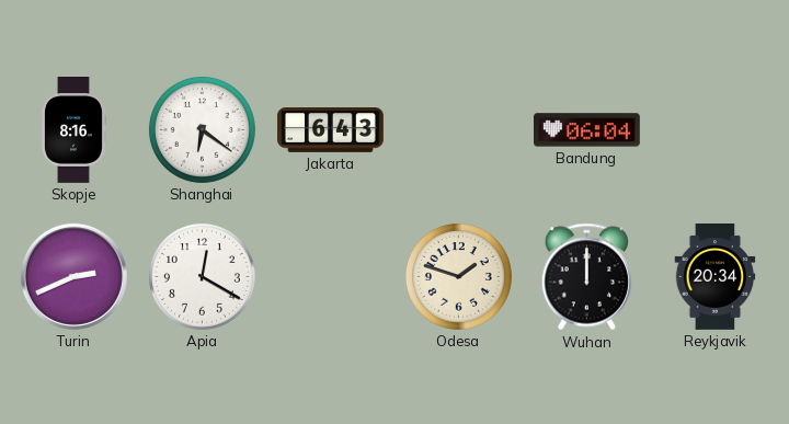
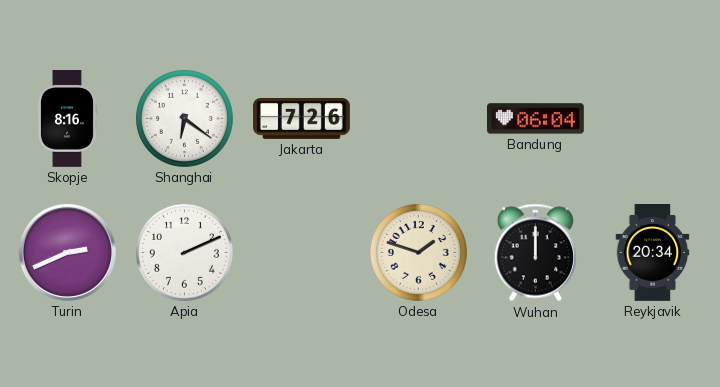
Jakarta: 6:43 -> 7:26 (302, 119)
Apia: 12:20 -> 2:11 (184, 252)
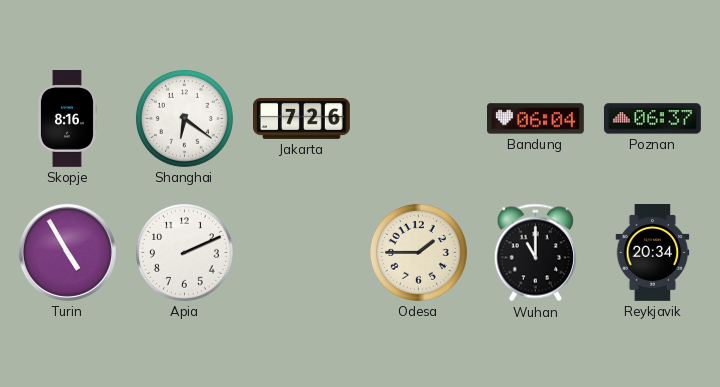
Poznan: none -> 06:37 (653, 119)
Turin: 2:41 -> 4:55 (67, 252)
Odesa: 1:48 -> 1:45 (418, 252)
Wuhan: 12:00 -> 11:00 (535, 253)
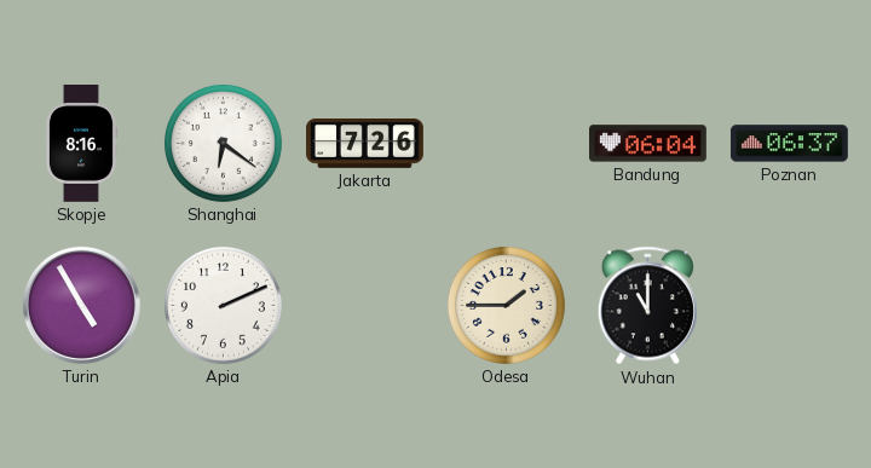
Reykjavik: 20:34 -> none (653, 253)
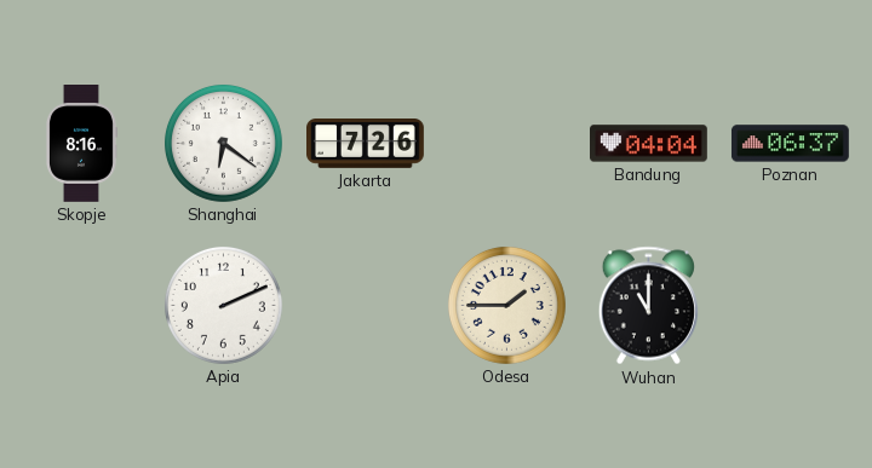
Bandung: 06:04 -> 04:04 (649, 144)
Turin: 4:55 -> none (81, 305)
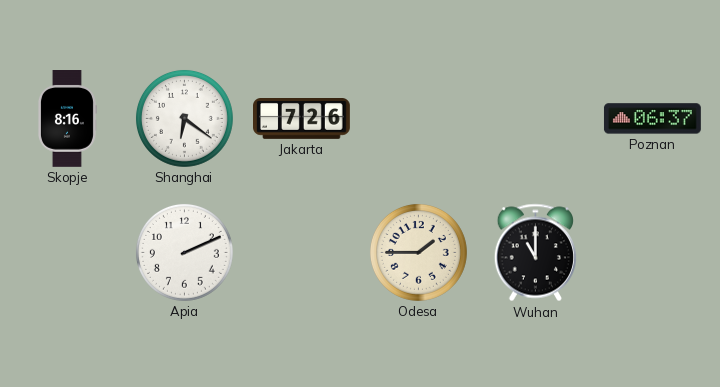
Bandung: 04:04 -> none (649, 144)
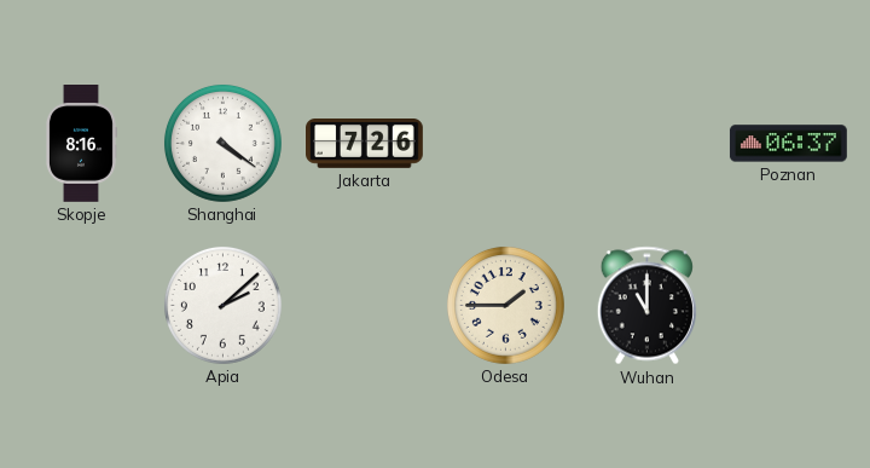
Shanghai: 6:21 -> 4:21 (222, 143)
Apia: 2:11 -> 2:08 (222, 305)
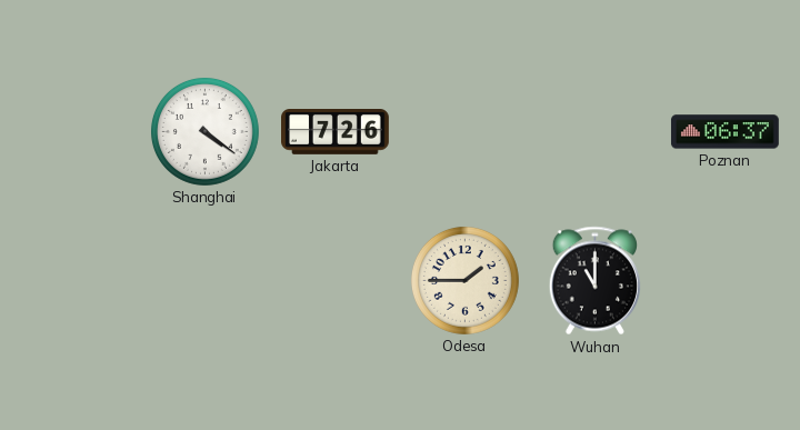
Skopje: 8:16 -> none (81, 144)
Apia: 2:08 -> none (222, 305)
